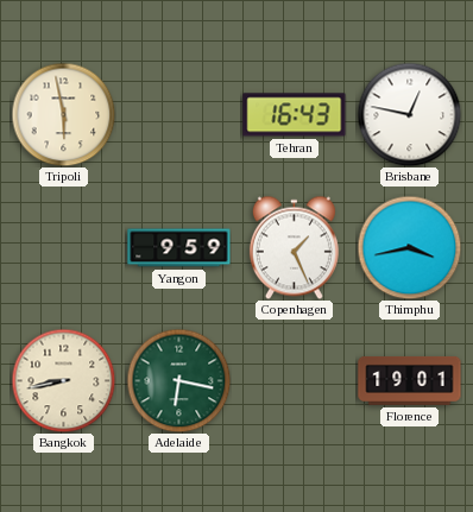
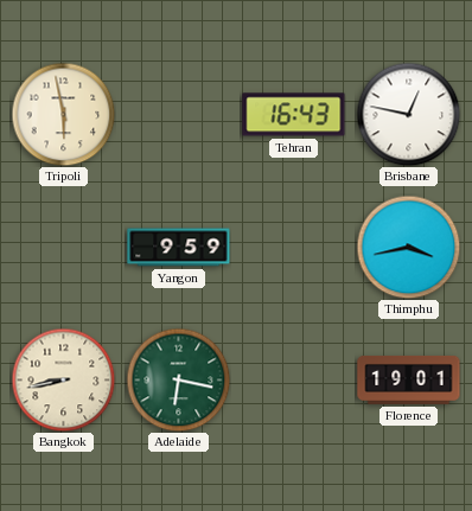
Copenhagen: 1:26 -> none (294, 247)
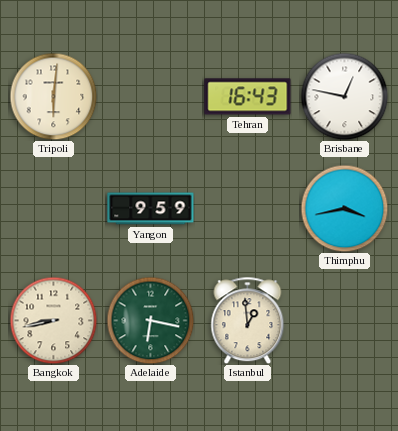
Tripoli: 5:58 -> 6:01 (53, 96)
Istanbul: none -> 12:59 (248, 320)
Florence: 19:01 -> none (409, 379)
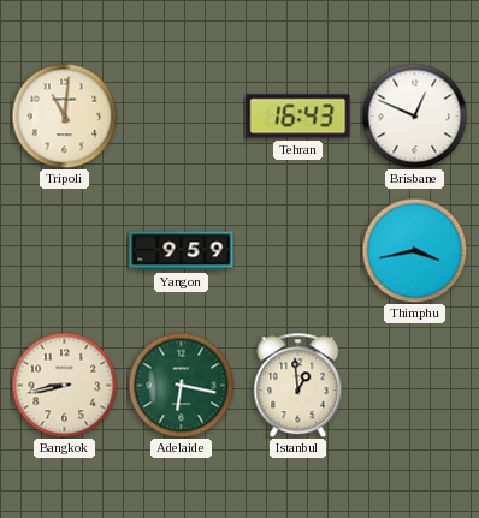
Tripoli: 6:01 -> 11:01 (64, 115)
Brisbane: 12:47 -> 12:49 (414, 115)
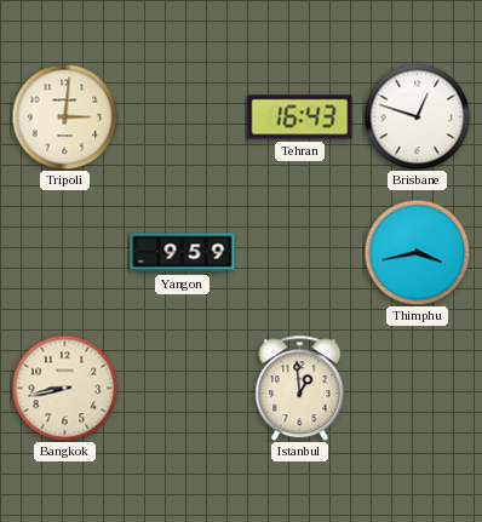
Tripoli: 11:01 -> 3:01 (64, 116)
Brisbane: 12:49 -> 12:48 (417, 116)
Adelaide: 6:17 -> none (181, 385)
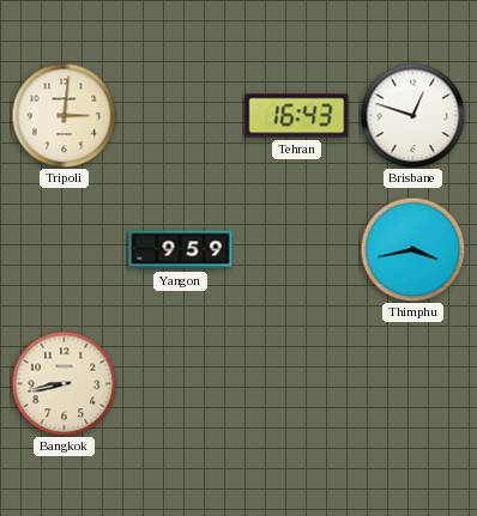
Istanbul: 12:59 -> none (300, 388)
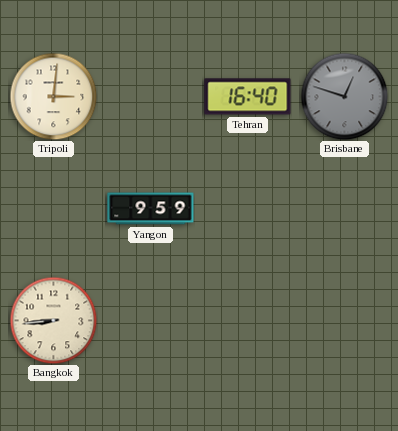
Tehran: 16:43 -> 16:40 (248, 97)
Brisbane dial: white -> grey (344, 96)
Thimphu: 3:43 -> none (412, 249)
Bangkok: 8:43 -> 8:44 (53, 320)
